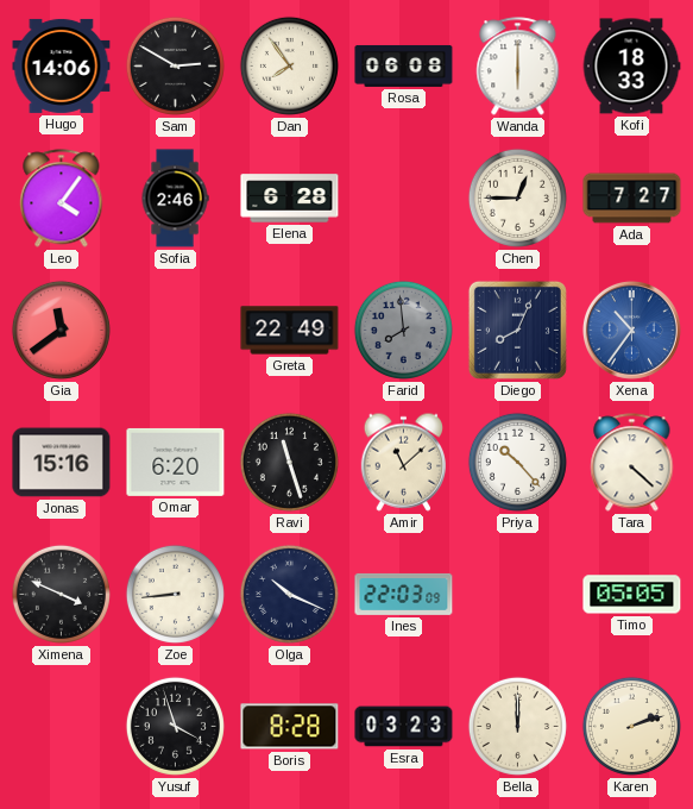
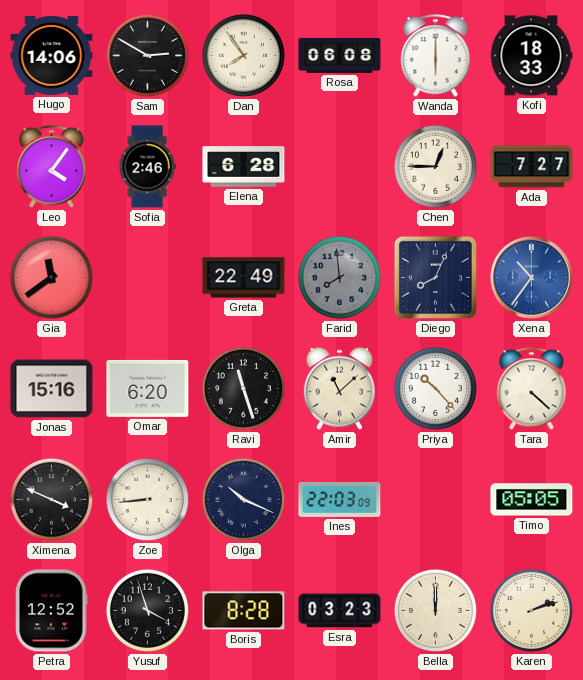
Petra: none -> 12:52 (52, 611)
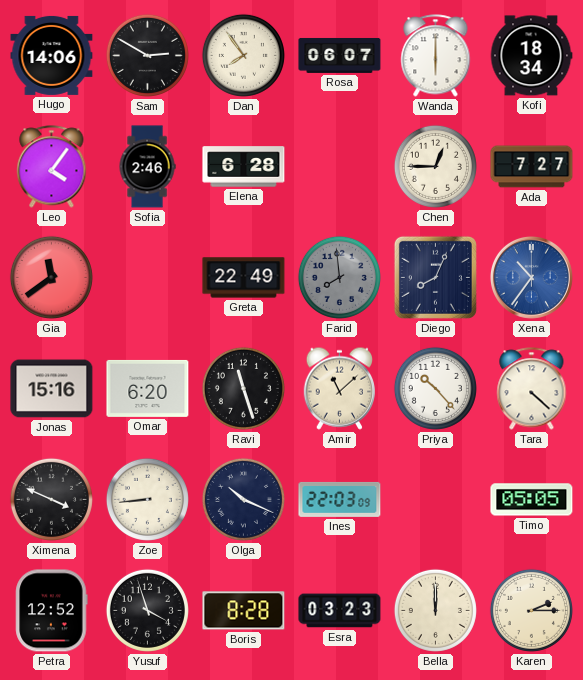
Rosa: 06:08 -> 06:07 (340, 55)
Kofi: 18:33 -> 18:34 (531, 56)
Karen: 2:12 -> 2:15 (531, 610)
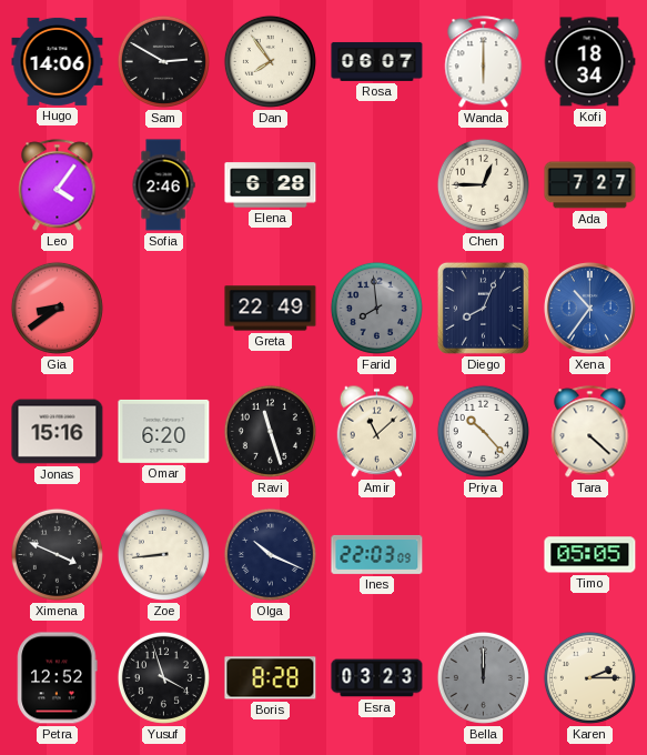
Gia: 11:39 -> 8:39 (57, 308)
Bella dial: cream -> grey (483, 677)
